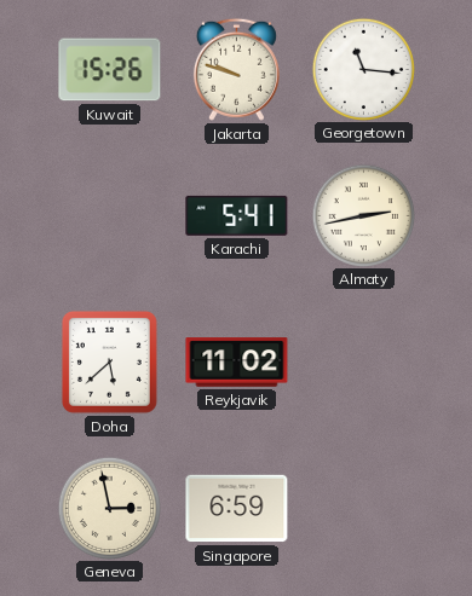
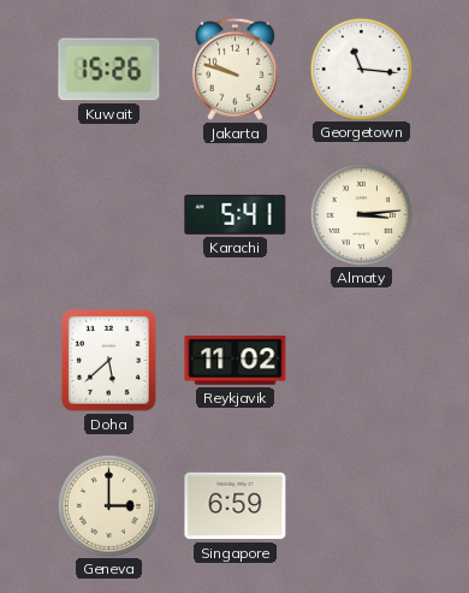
Almaty: 2:43 -> 3:14 (361, 214)
Geneva: 2:58 -> 3:00 (108, 505)
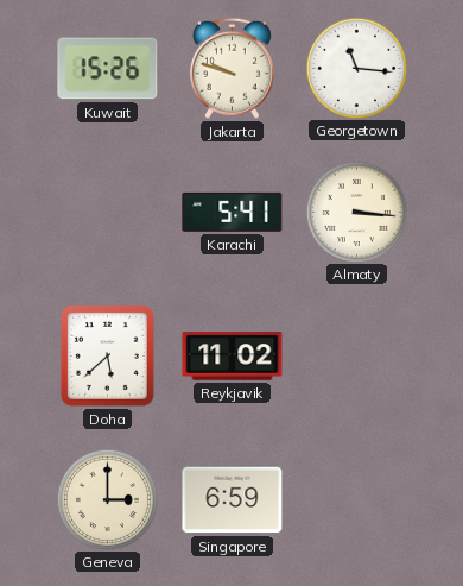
Almaty: 3:14 -> 3:16 (356, 212)
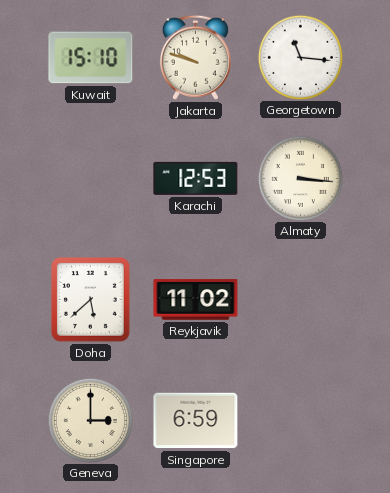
Kuwait: 15:26 -> 15:10 (91, 58)
Karachi: 5:41 -> 12:53 (196, 178)
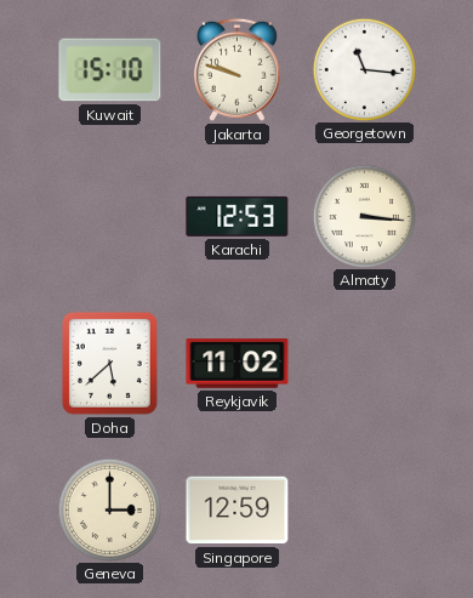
Singapore: 6:59 -> 12:59 (238, 511)
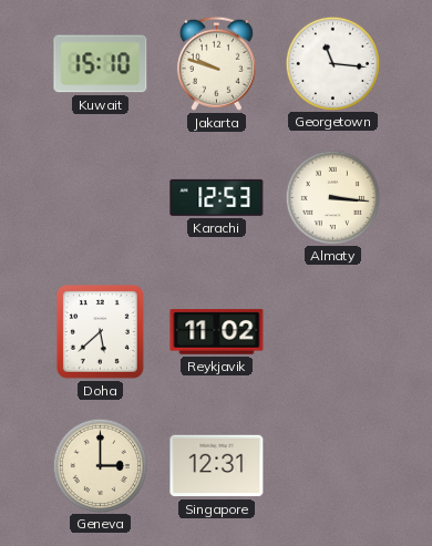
Singapore: 12:59 -> 12:31 (217, 466)
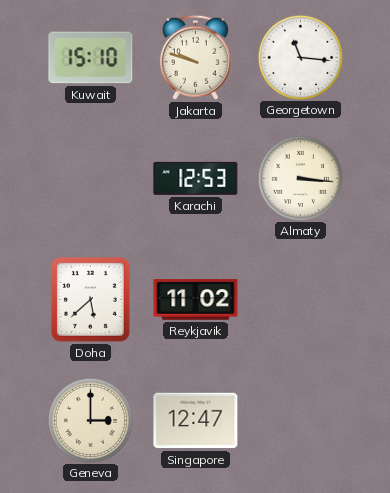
Singapore: 12:31 -> 12:47 (196, 421)
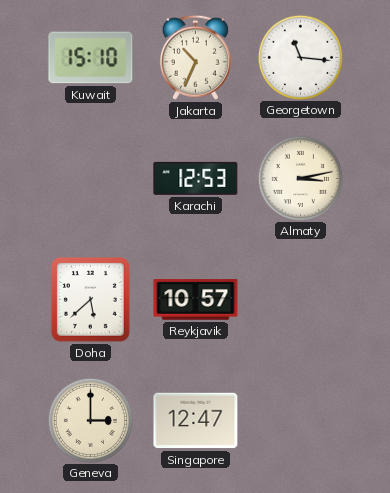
Jakarta: 9:48 -> 10:34 (195, 57)
Almaty: 3:16 -> 3:13 (300, 178)
Reykjavik: 11:02 -> 10:57 (196, 300)
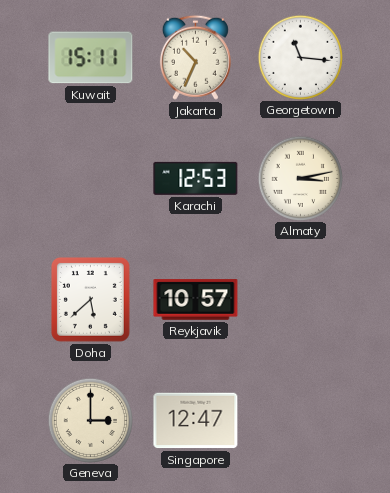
Kuwait: 15:10 -> 15:11 (91, 58)
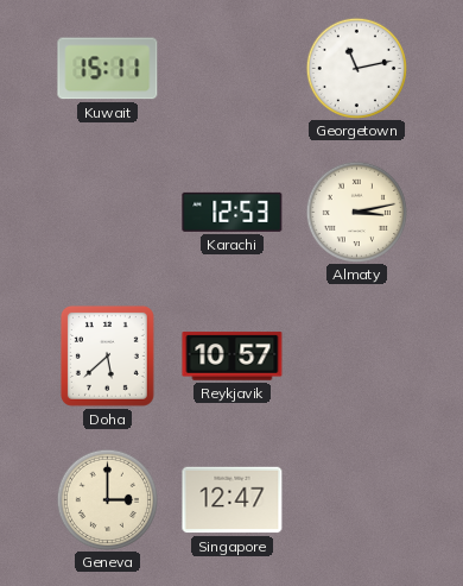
Jakarta: 10:34 -> none (195, 57)
Georgetown: 11:16 -> 11:13 (356, 68)
